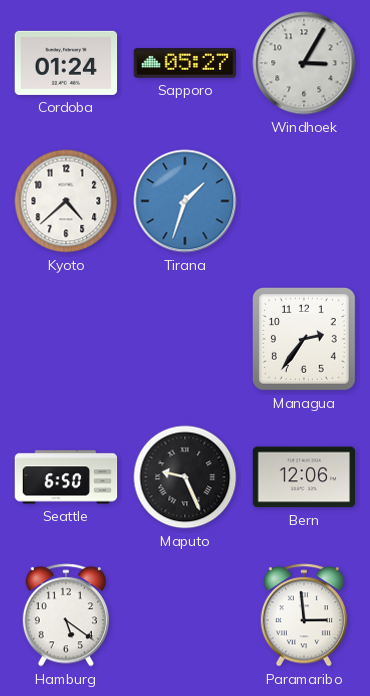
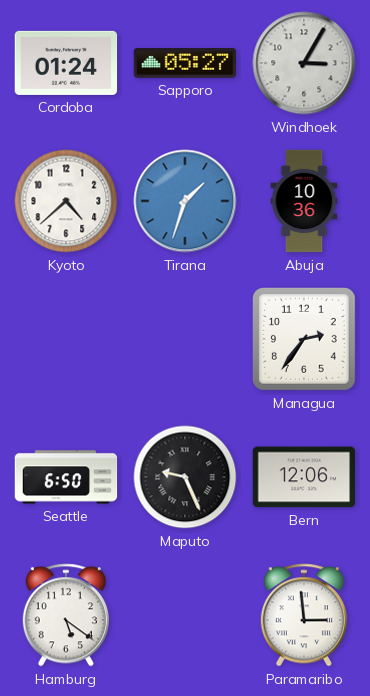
Abuja: none -> 10:36 (304, 201)
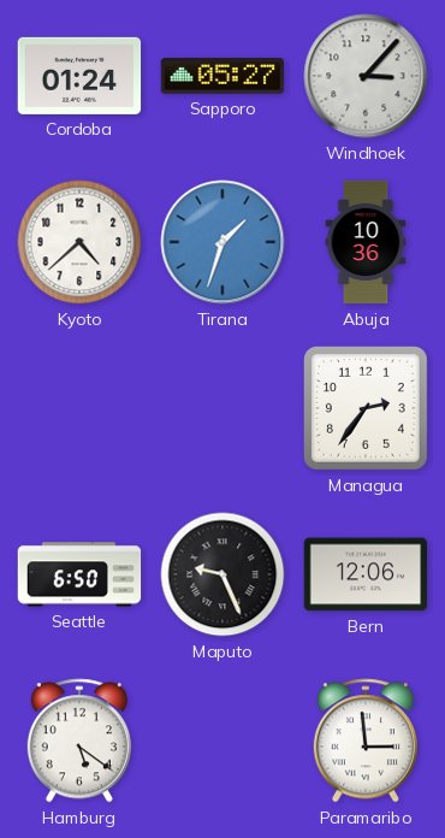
Windhoek: 3:05 -> 3:07 (366, 76)
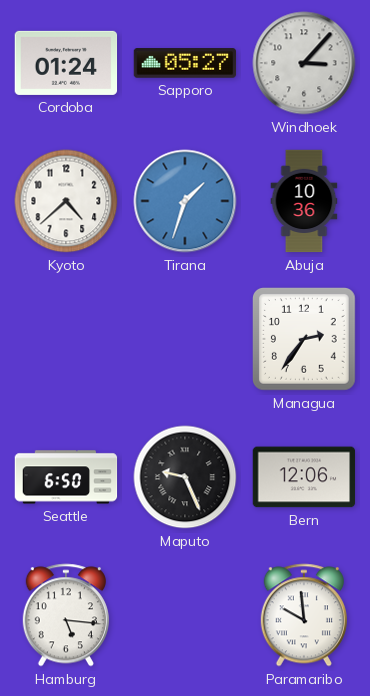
Hamburg: 5:21 -> 5:16 (66, 615)
Paramaribo: 2:59 -> 9:59 (304, 615)
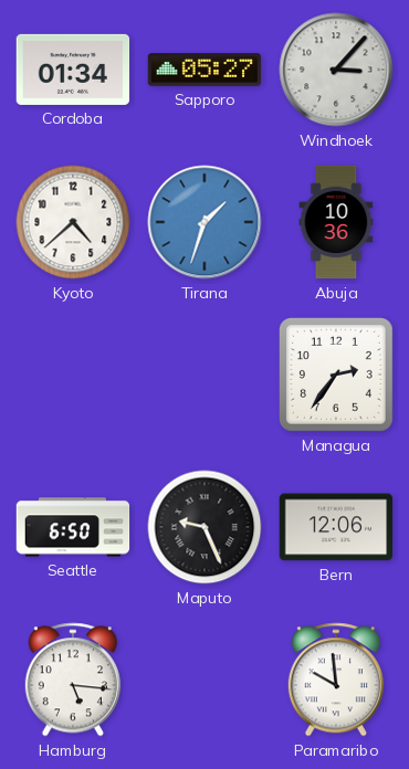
Cordoba: 01:24 -> 01:34 (73, 70)
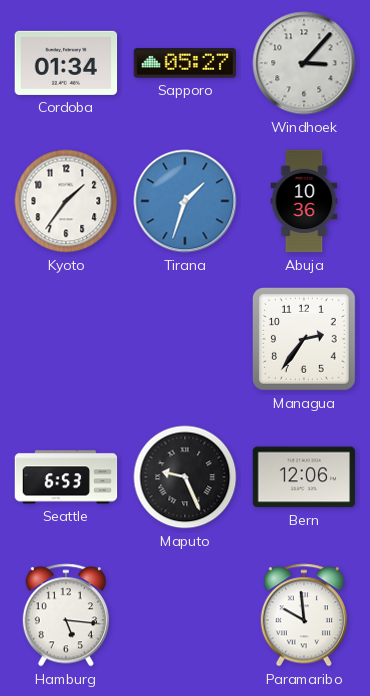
Kyoto: 4:38 -> 1:36 (66, 201)
Seattle: 6:50 -> 6:53 (66, 477)
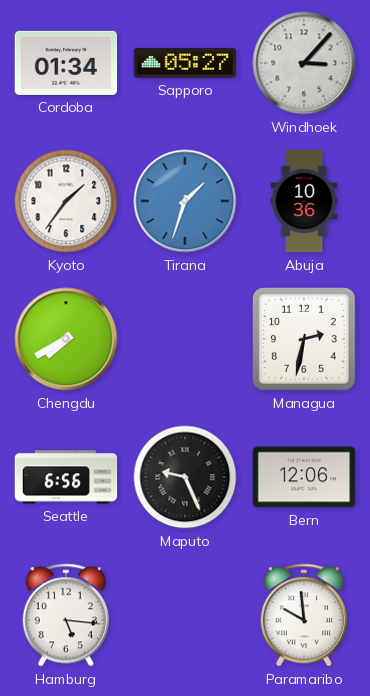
Chengdu: none -> 7:40 (66, 339)
Managua: 2:36 -> 2:32 (305, 340)
Seattle: 6:53 -> 6:56 (66, 477)
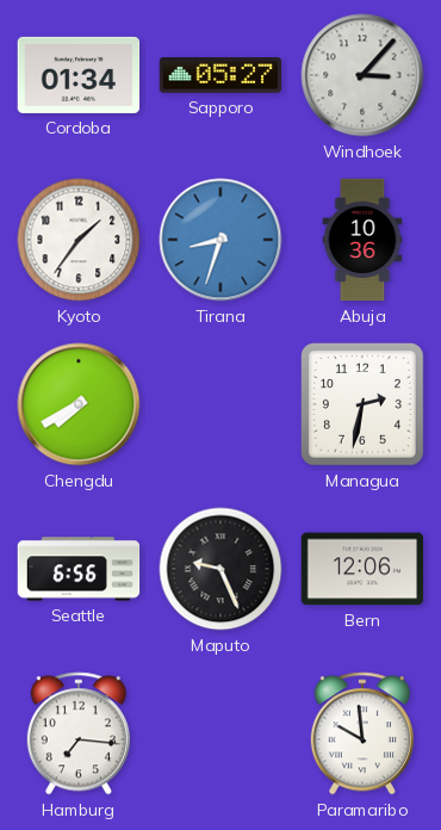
Tirana: 1:33 -> 8:33 (220, 240)
Hamburg: 5:16 -> 7:16 (79, 733)
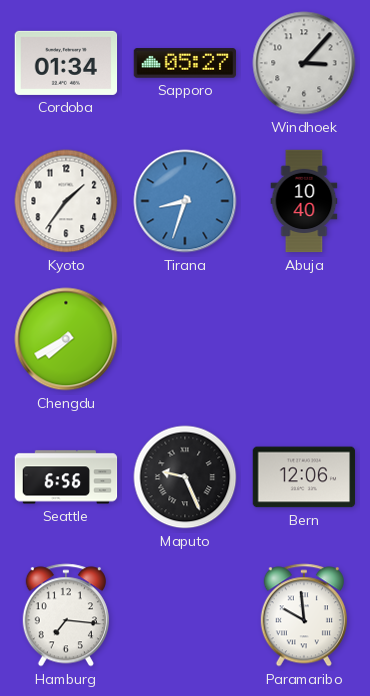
Abuja: 10:36 -> 10:40 (304, 201)
Managua: 2:32 -> none (364, 405)
